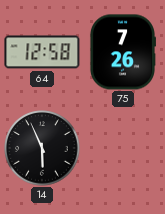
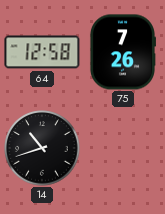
14: 5:56 -> 10:42 (42, 148)
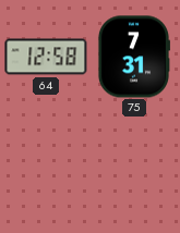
75: 7:26 -> 7:31 (133, 57)
14: 10:42 -> none (42, 148)
